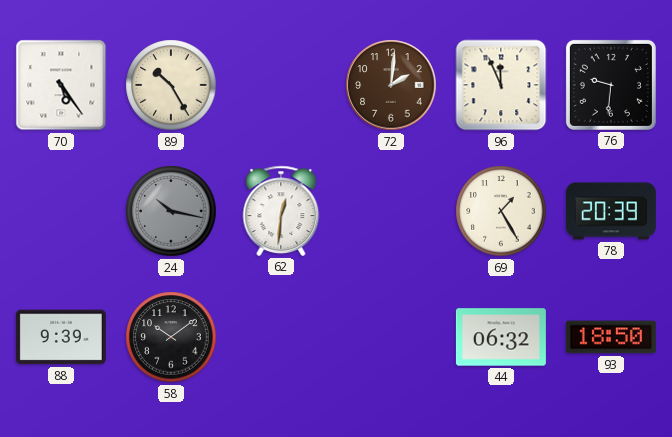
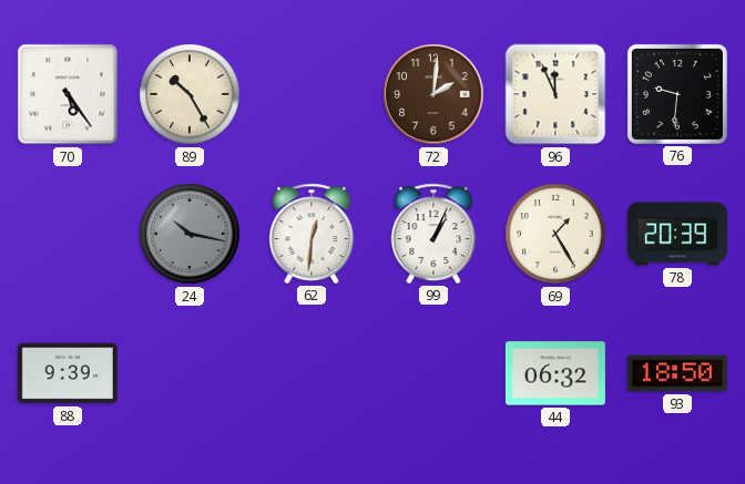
99: none -> 1:04 (433, 234)
58: 10:09 -> none (171, 337)
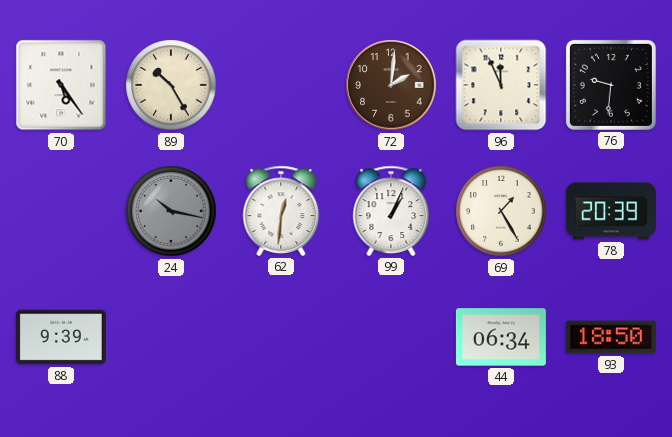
44: 06:32 -> 06:34 (501, 337)
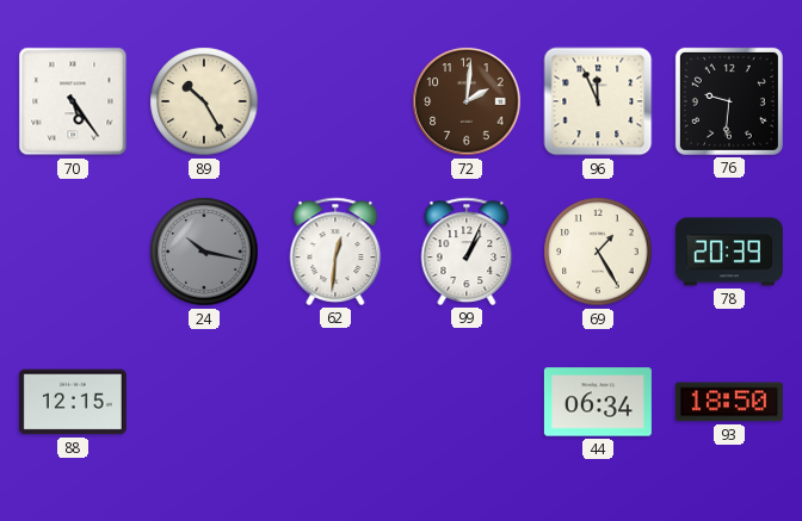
88: 9:39 -> 12:15 (73, 402)
